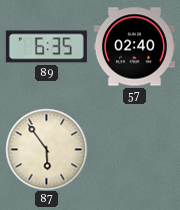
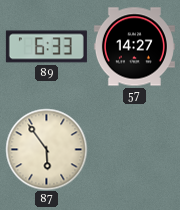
89: 6:35 -> 6:33 (46, 47)
57: 02:40 -> 14:27 (134, 47)
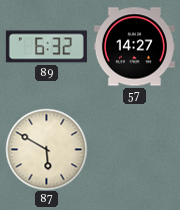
89: 6:33 -> 6:32 (46, 47)
87: 5:54 -> 5:50 (46, 149)
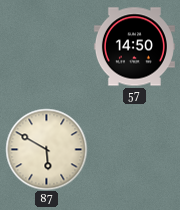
89: 6:32 -> none (46, 47)
57: 14:27 -> 14:50 (134, 47)
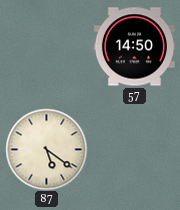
87: 5:50 -> 5:21 (46, 149)
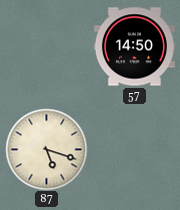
87: 5:21 -> 5:18 (46, 149)
